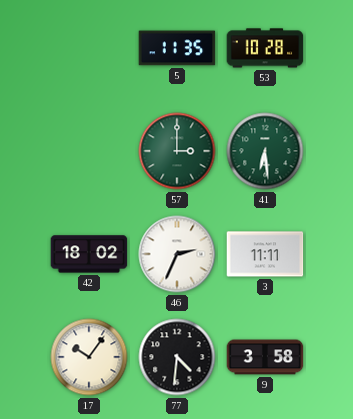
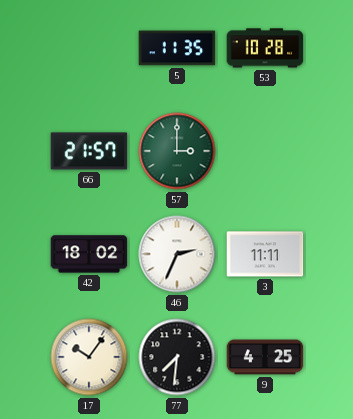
66: none -> 21:57 (89, 151)
41: 6:29 -> none (265, 151)
77: 4:31 -> 7:31 (177, 357)
9: 3:58 -> 4:25 (265, 357)
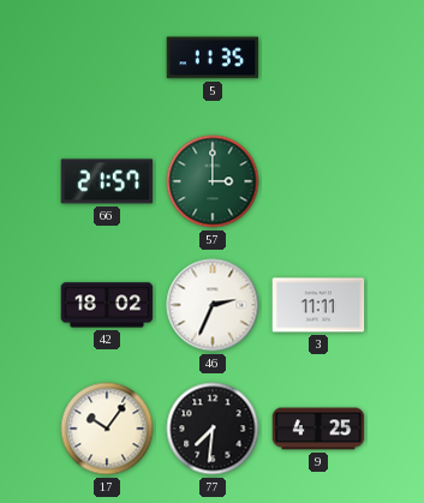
53: 10:28 -> none (265, 48)
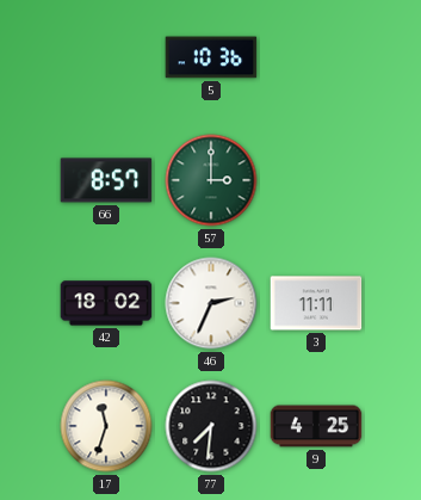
5: 11:35 -> 10:36 (211, 57)
66: 21:57 -> 8:57 (106, 180)
17: 10:06 -> 11:33 (106, 426)
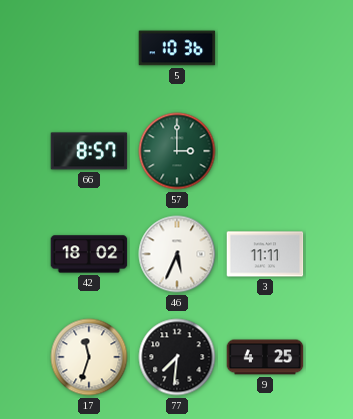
46: 2:34 -> 5:34 (177, 254)
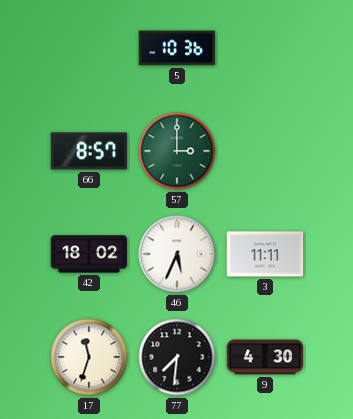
9: 4:25 -> 4:30 (265, 357)
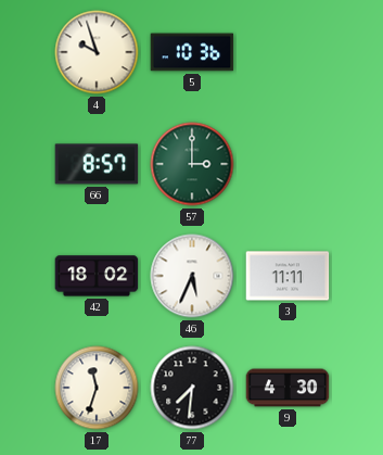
4: none -> 9:57 (97, 52)
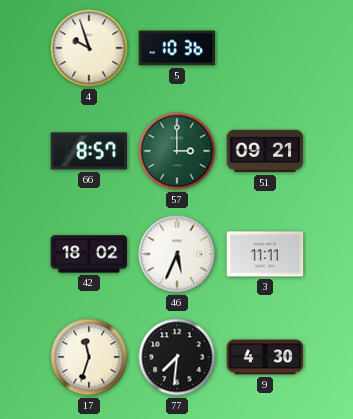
51: none -> 09:21 (265, 151)
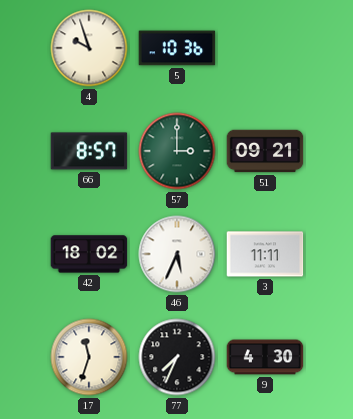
77: 7:31 -> 7:34 (177, 357)
